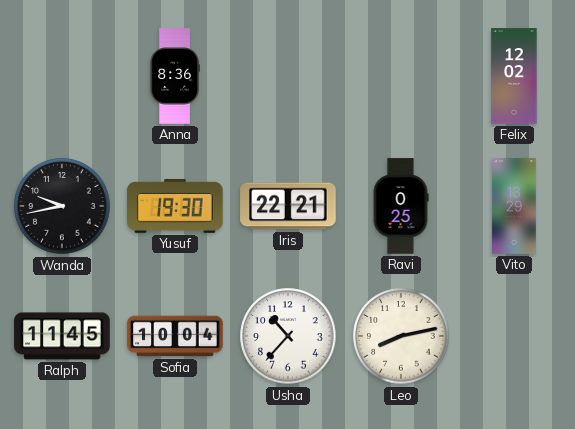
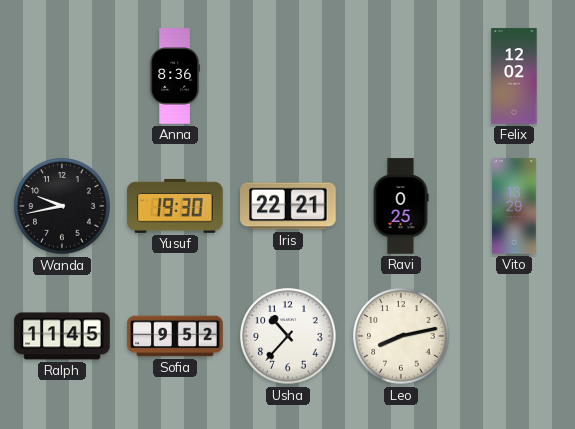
Sofia: 10:04 -> 9:52 (175, 336)
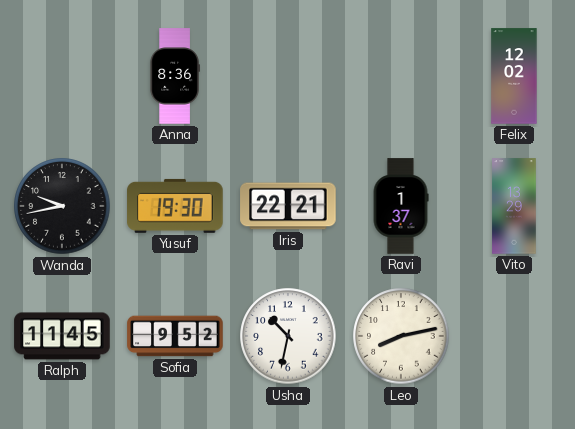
Ravi: 0:25 -> 1:37 (401, 206)
Usha: 10:37 -> 10:32 (288, 336)
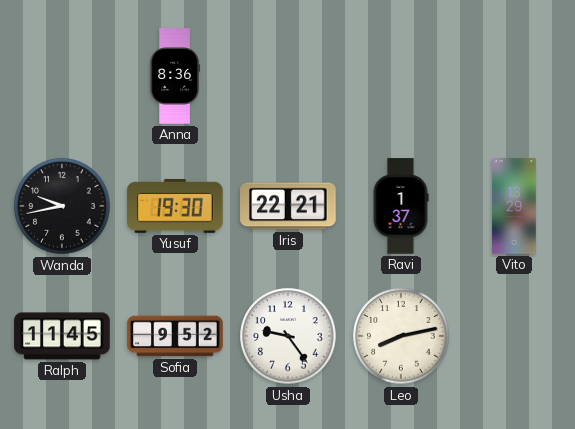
Felix: 12:02 -> none (514, 76)
Usha: 10:32 -> 9:24 (288, 336)
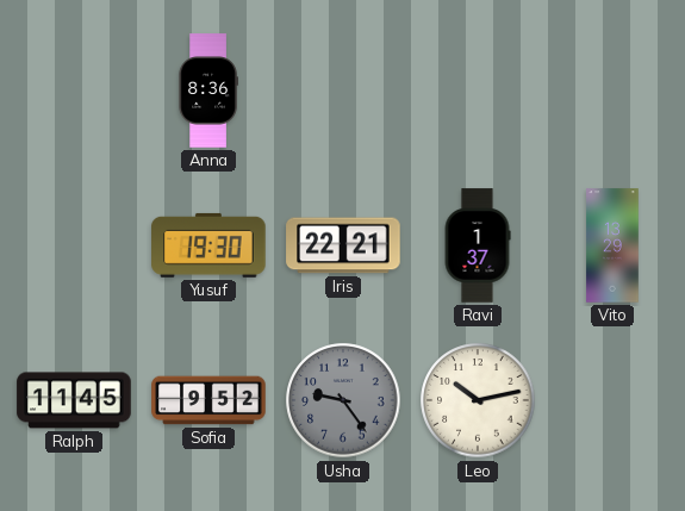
Wanda: 9:43 -> none (62, 206)
Usha dial: white -> grey (343, 400)
Leo: 8:13 -> 10:13 (478, 400)
